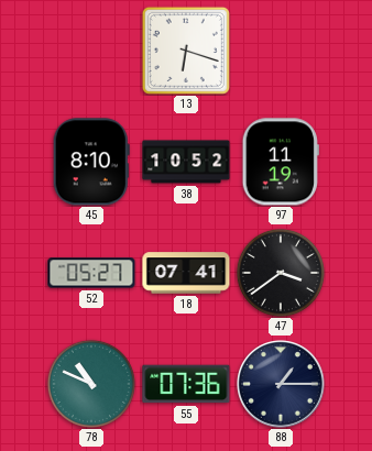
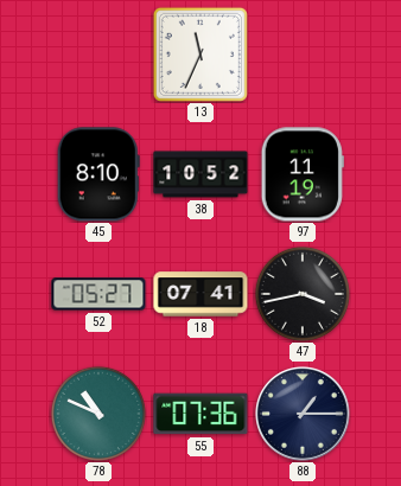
13: 6:18 -> 11:34 (200, 55)
47: 3:39 -> 3:43 (303, 294)
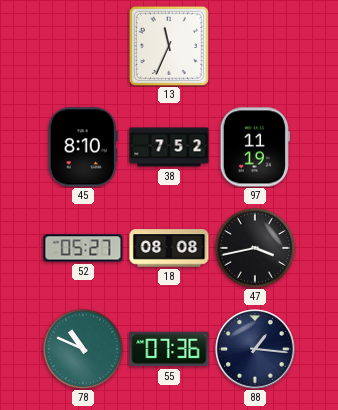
38: 10:52 -> 7:52 (169, 147)
18: 07:41 -> 08:08 (169, 248)
88: 1:15 -> 1:16 (256, 350)
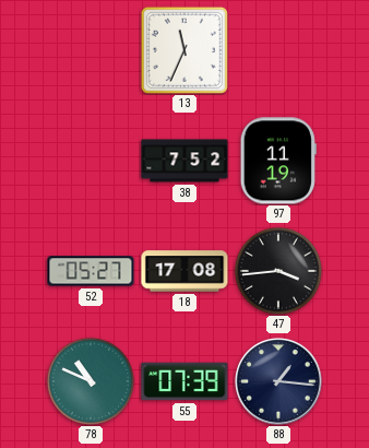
45: 8:10 -> none (83, 147)
18: 08:08 -> 17:08 (184, 271)
47: 3:43 -> 3:44 (278, 271)
55: 07:36 -> 07:39 (184, 381)
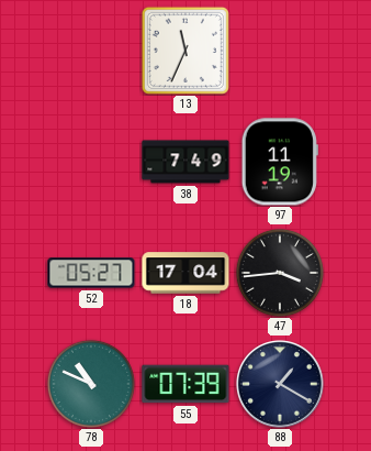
38: 7:52 -> 7:49 (185, 162)
18: 17:08 -> 17:04 (185, 273)
88: 1:16 -> 1:20 (281, 385)
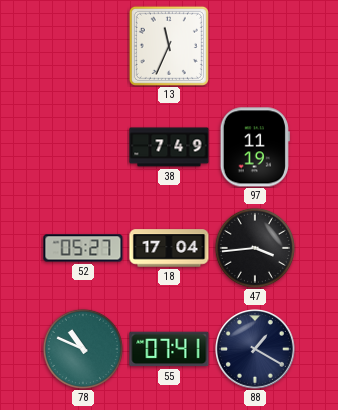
55: 07:39 -> 07:41 (169, 349)
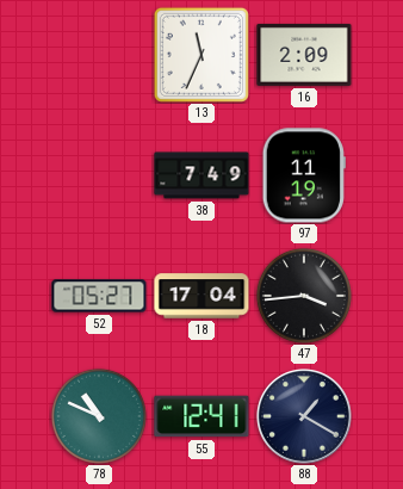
16: none -> 2:09 (304, 55)
55: 07:41 -> 12:41 (201, 416)
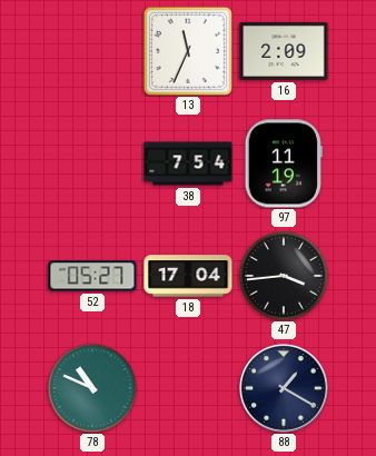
38: 7:49 -> 7:54 (188, 163)
55: 12:41 -> none (201, 416)
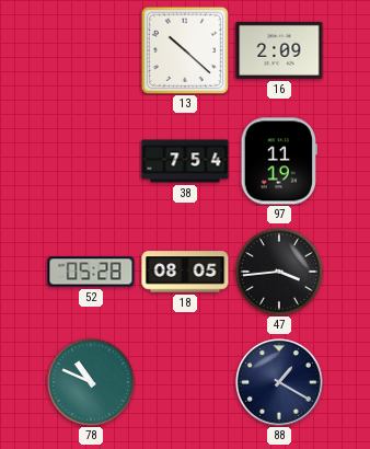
13: 11:34 -> 10:22 (185, 50)
52: 05:27 -> 05:28 (91, 272)
18: 17:04 -> 08:05 (185, 272)
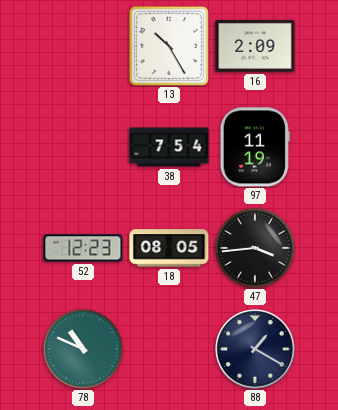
13: 10:22 -> 10:25 (169, 46)
52: 05:28 -> 12:23 (83, 248)
